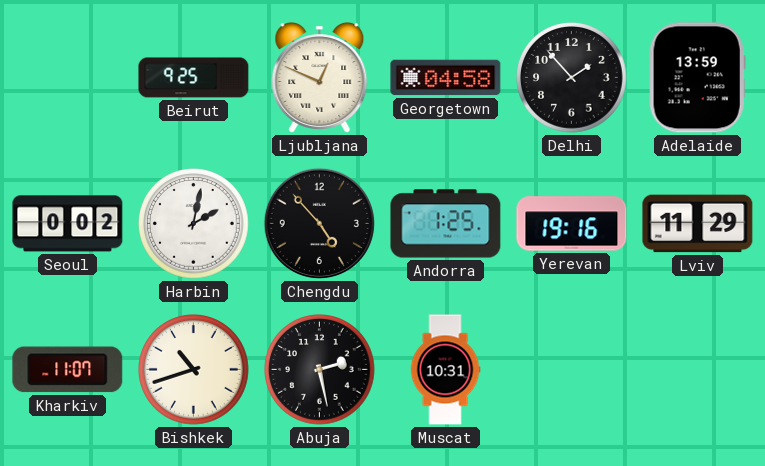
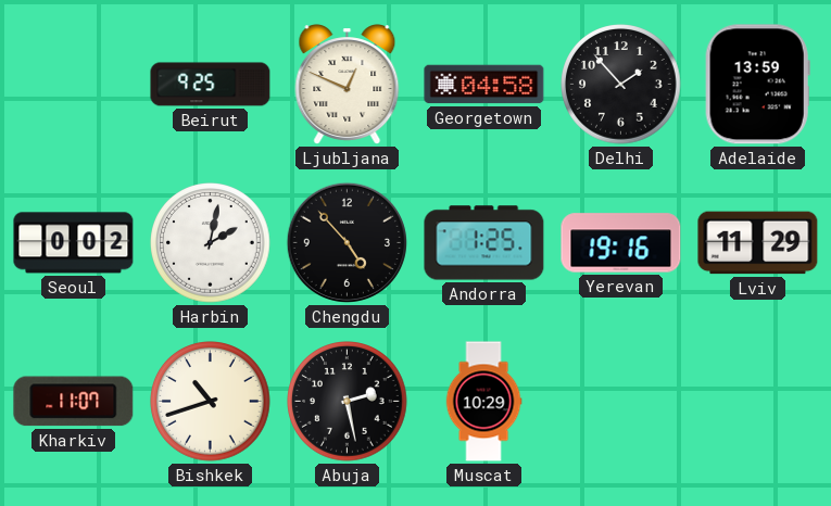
Muscat: 10:31 -> 10:29 (483, 402)
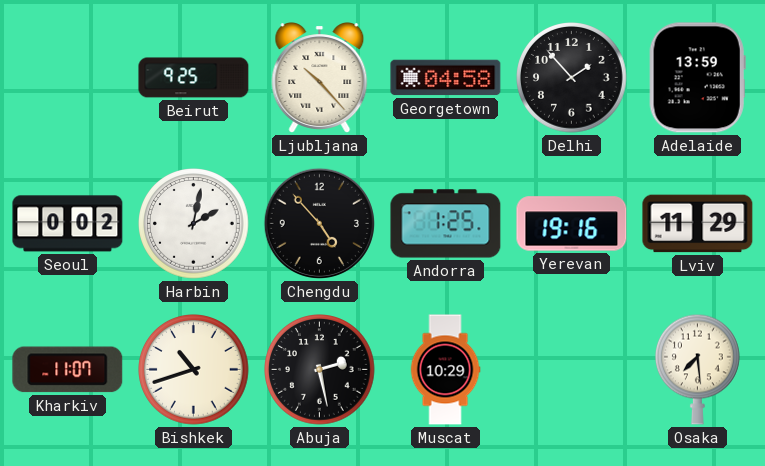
Ljubljana: 12:49 -> 10:23 (320, 78)
Osaka: none -> 7:29 (698, 369)
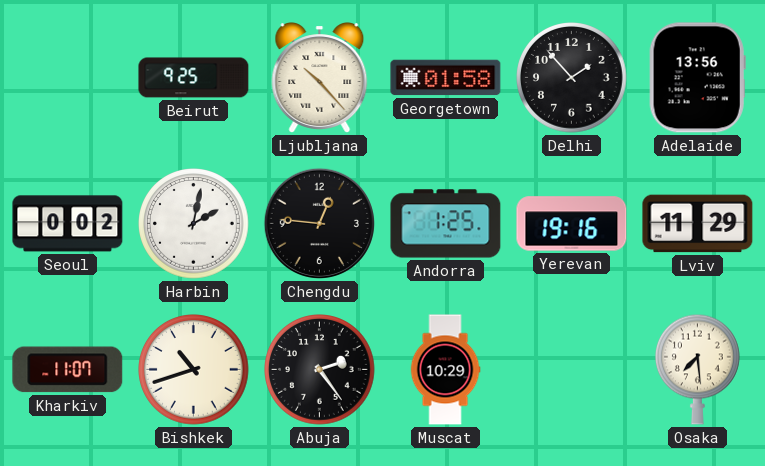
Georgetown: 04:58 -> 01:58 (446, 78)
Adelaide: 13:59 -> 13:56 (697, 78)
Chengdu: 4:53 -> 12:46 (319, 223)
Abuja: 2:28 -> 2:24 (320, 370)
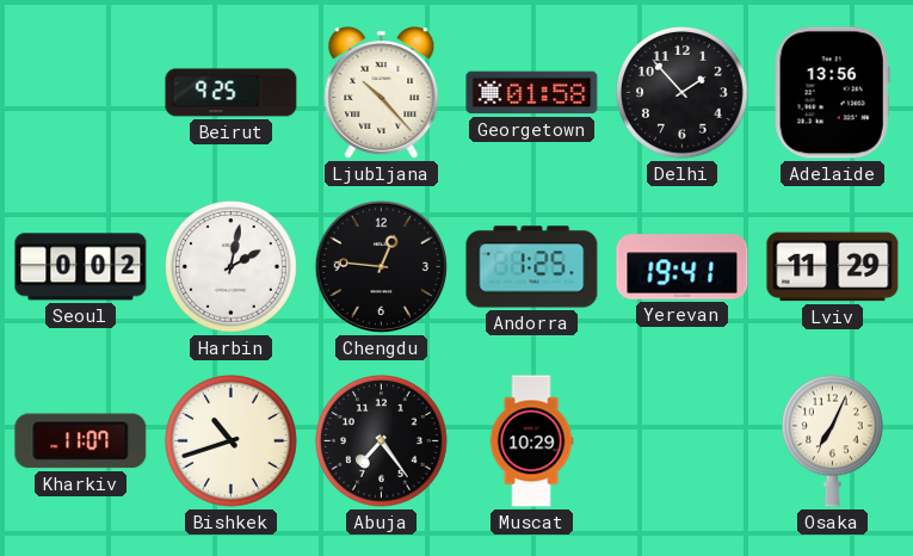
Yerevan: 19:16 -> 19:41 (683, 267)
Abuja: 2:24 -> 7:24 (382, 441)
Osaka: 7:29 -> 7:04 (833, 440)
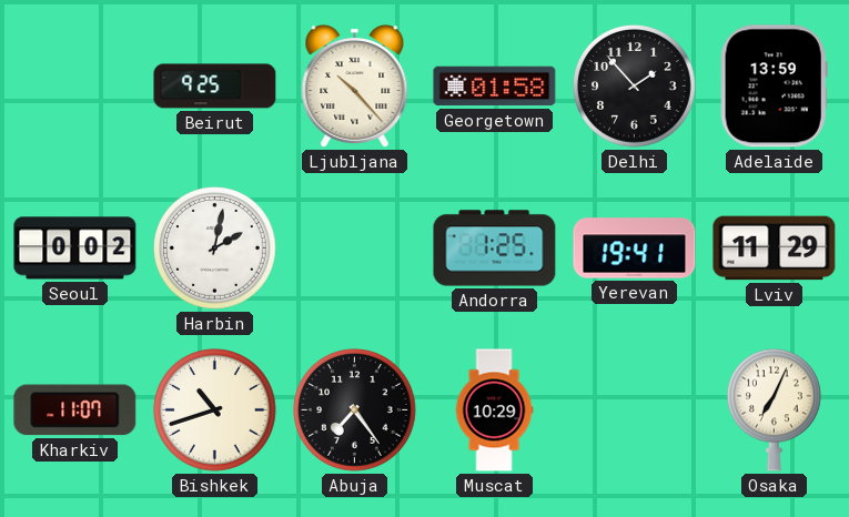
Adelaide: 13:56 -> 13:59 (774, 87)
Chengdu: 12:46 -> none (381, 266)
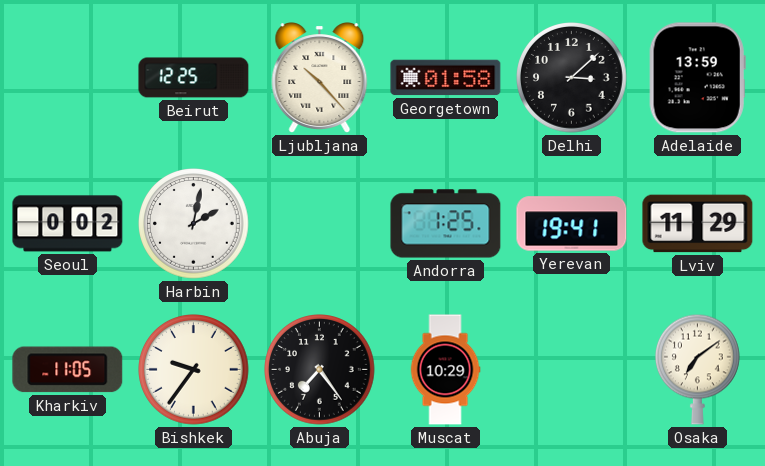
Beirut: 9:25 -> 12:25 (194, 78)
Delhi: 1:53 -> 3:08 (572, 78)
Kharkiv: 11:07 -> 11:05 (68, 370)
Bishkek: 10:42 -> 9:36 (194, 370)
Osaka: 7:04 -> 7:09 (698, 369)
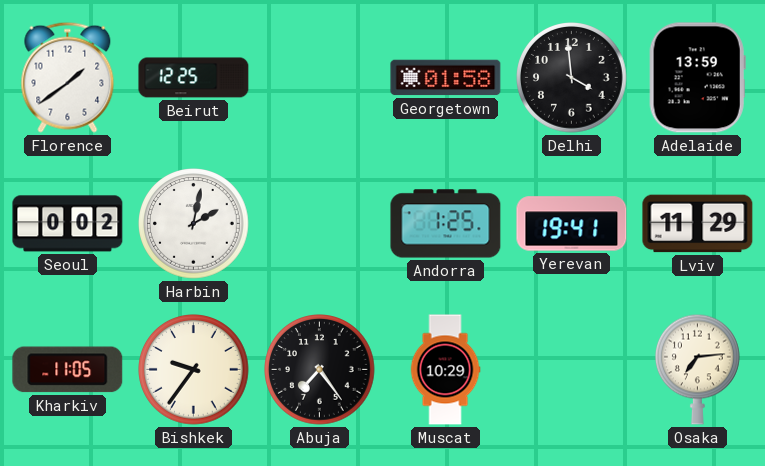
Florence: none -> 1:39 (68, 77)
Ljubljana: 10:23 -> none (320, 78)
Delhi: 3:08 -> 3:59 (572, 78)
Osaka: 7:09 -> 7:14 (698, 369)
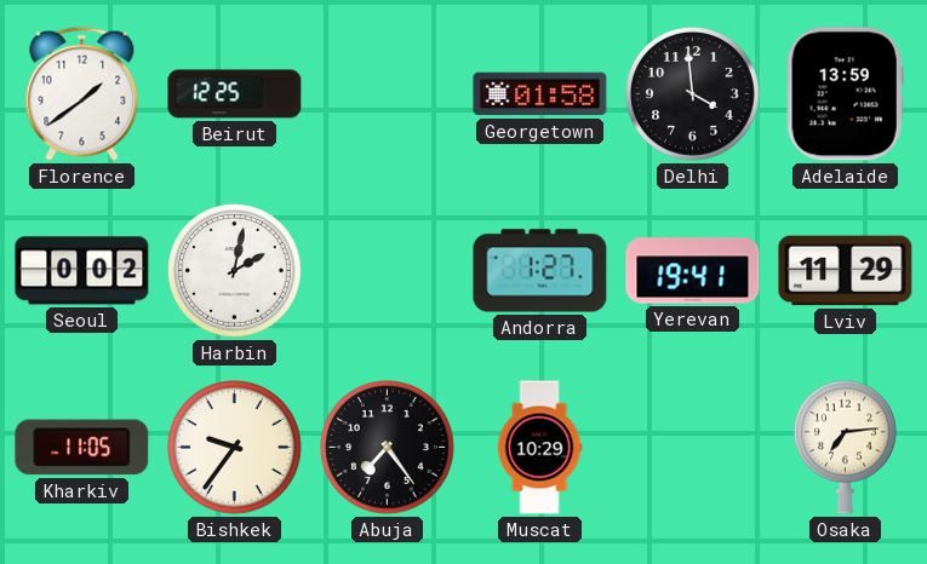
Andorra: 1:25 -> 1:27 (540, 271)
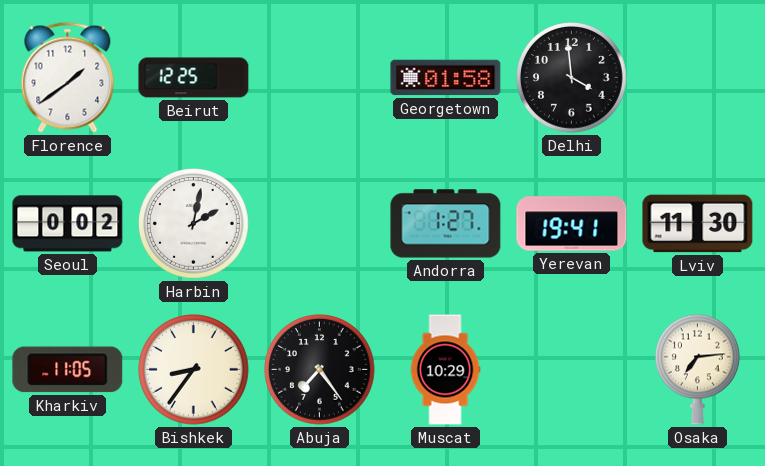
Adelaide: 13:59 -> none (845, 94)
Lviv: 11:29 -> 11:30 (698, 224)
Bishkek: 9:36 -> 8:36 (194, 370)
